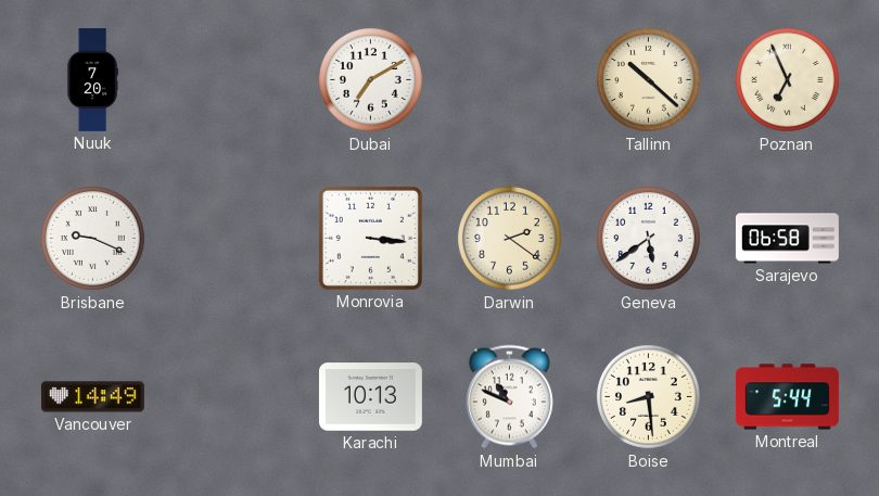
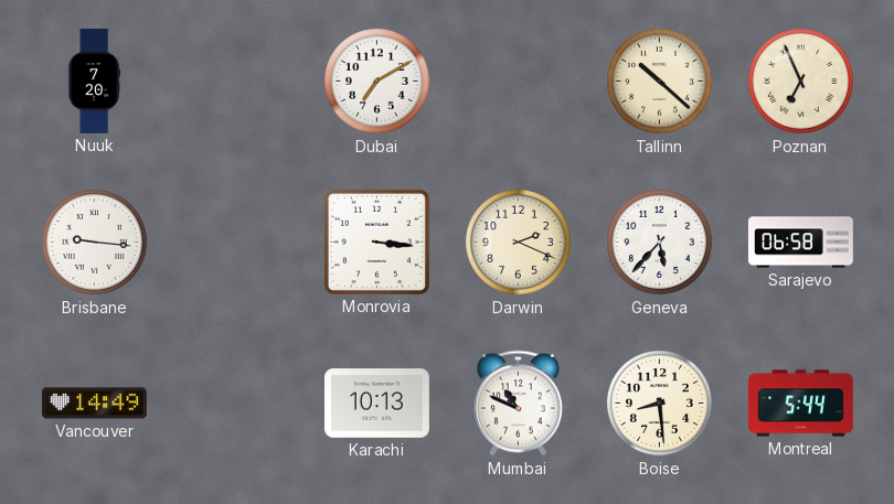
Brisbane: 9:19 -> 9:16 (95, 243)
Darwin: 2:21 -> 2:19 (519, 243)
Geneva: 5:39 -> 5:37 (660, 243)
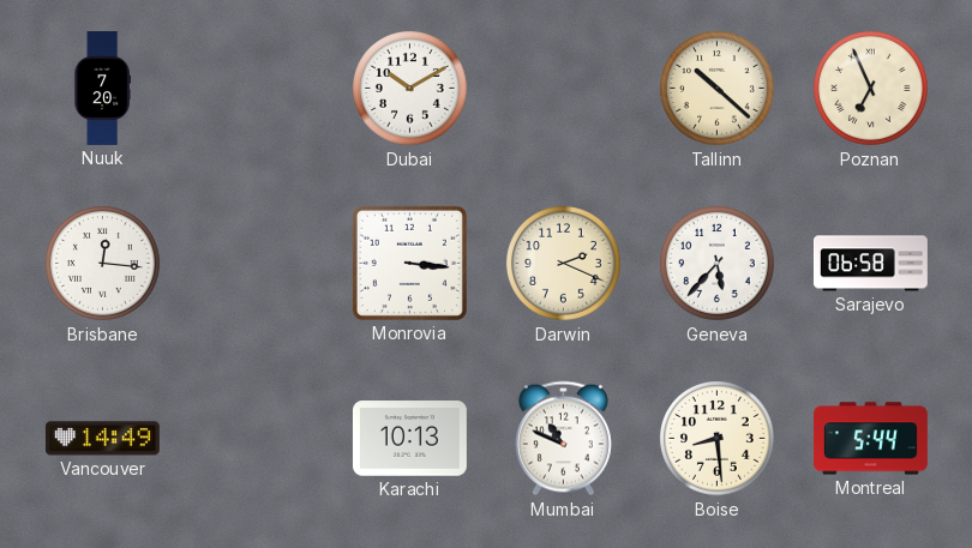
Dubai: 7:10 -> 10:10 (410, 89)
Brisbane: 9:16 -> 12:16 (103, 264)
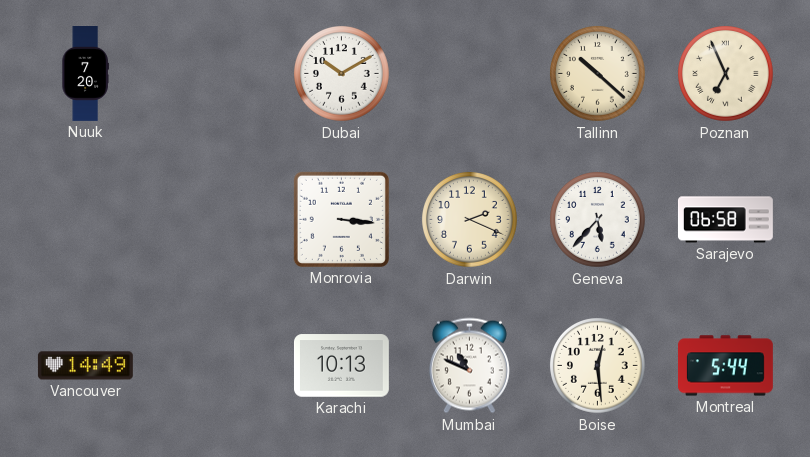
Brisbane: 12:16 -> none (103, 264)
Boise: 8:29 -> 12:29 (598, 366)
